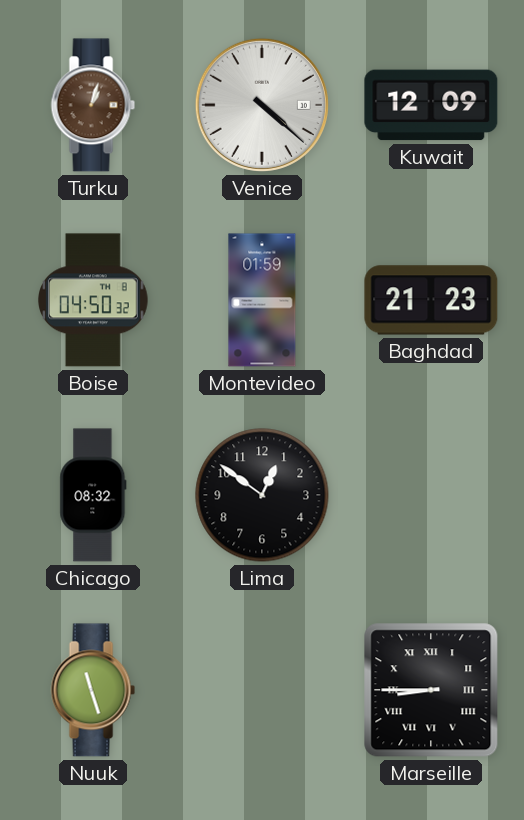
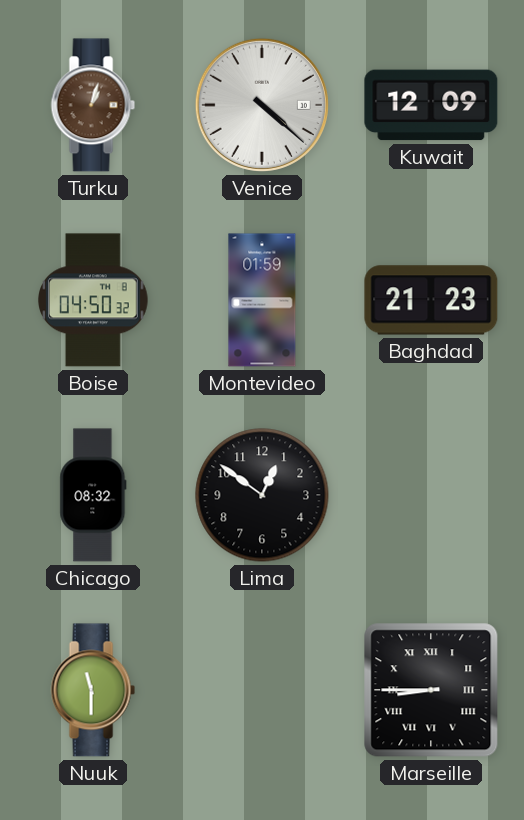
Nuuk: 11:27 -> 11:30 (93, 690)
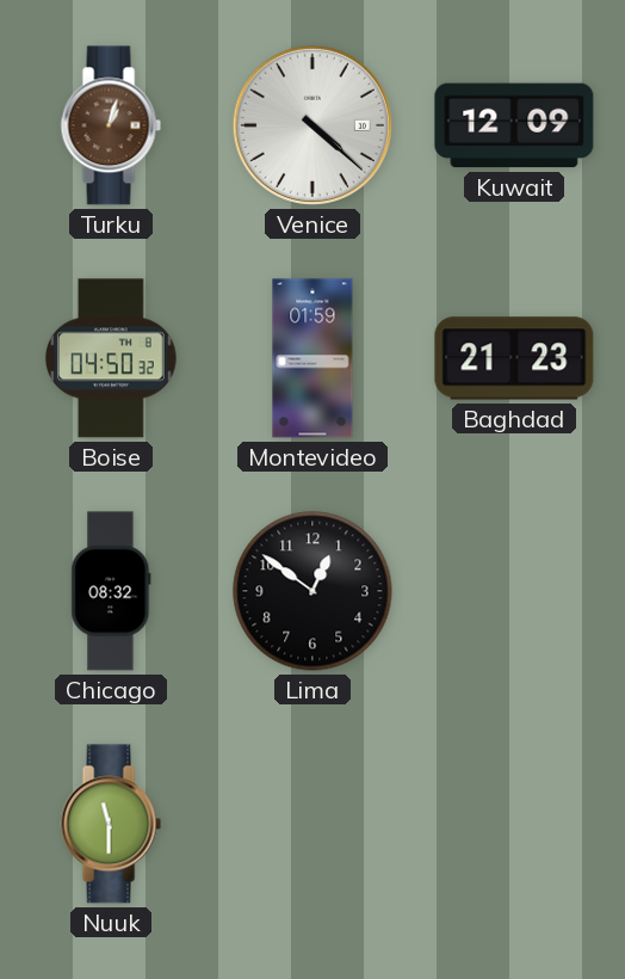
Marseille: 8:45 -> none (431, 690)
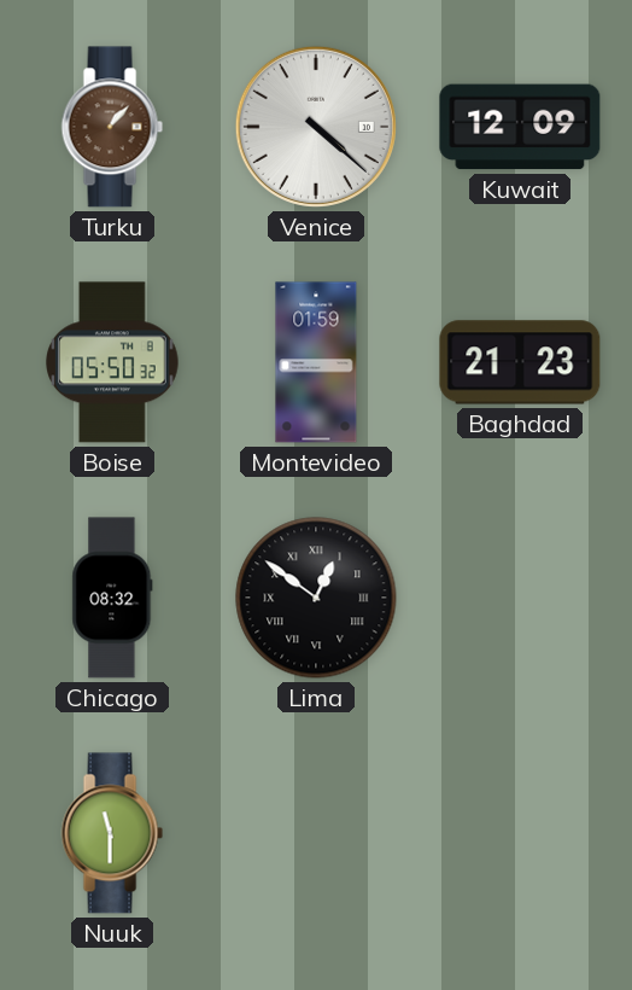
Turku: 1:03 -> 1:07 (112, 127)
Boise: 04:50 -> 05:50 (112, 362)
Lima numerals: Arabic -> Roman (316, 598)
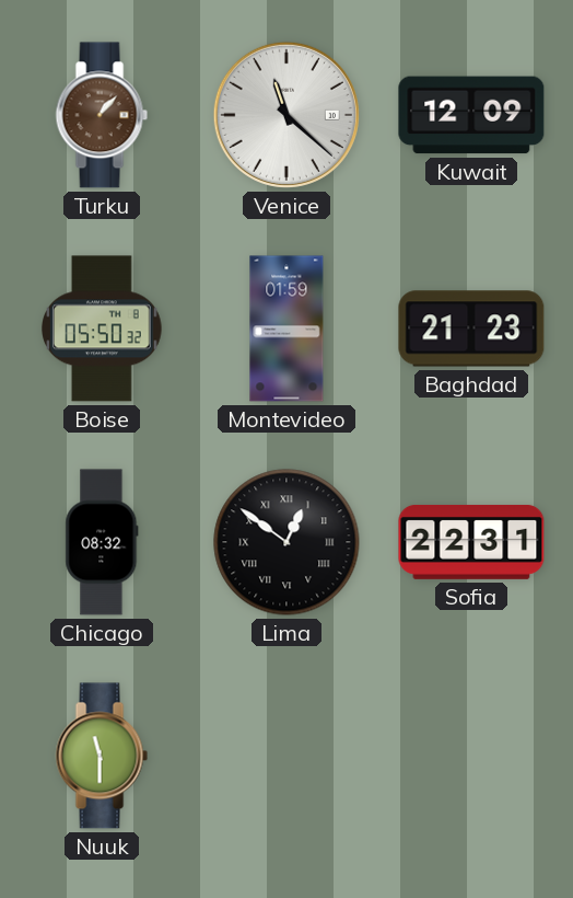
Venice: 4:22 -> 11:22 (286, 115)
Sofia: none -> 22:31 (471, 542)
